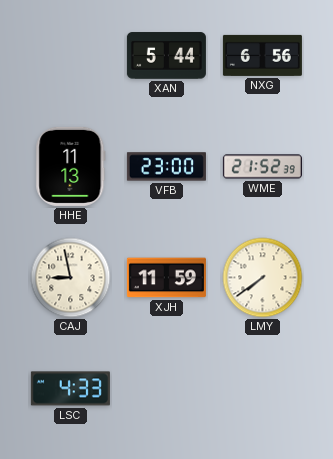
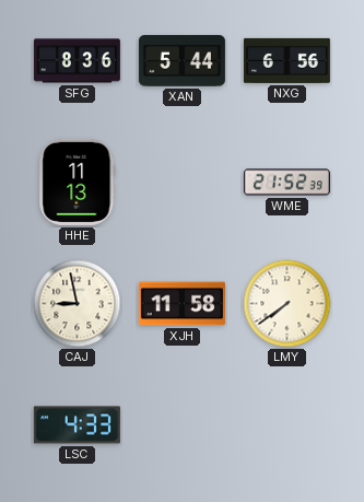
SFG: none -> 8:36 (77, 61)
VFB: 23:00 -> none (166, 167)
XJH: 11:59 -> 11:58 (181, 304)
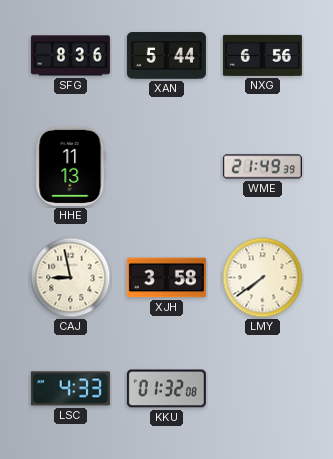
WME: 21:52 -> 21:49 (262, 167)
XJH: 11:58 -> 3:58 (166, 278)
KKU: none -> 01:32 (166, 389)
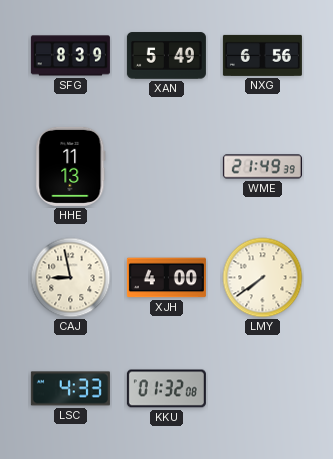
SFG: 8:36 -> 8:39 (70, 56)
XAN: 5:44 -> 5:49 (166, 56)
XJH: 3:58 -> 4:00 (166, 278)
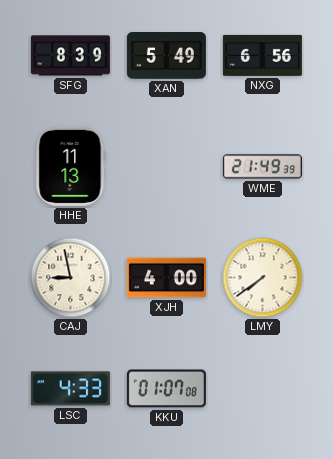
KKU: 01:32 -> 01:07 (166, 389)
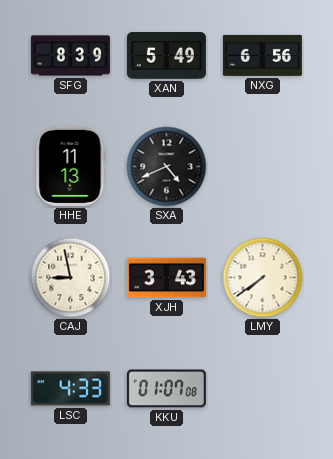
SXA: none -> 4:41 (167, 167)
WME: 21:49 -> none (262, 167)
XJH: 4:00 -> 3:43 (166, 278)
